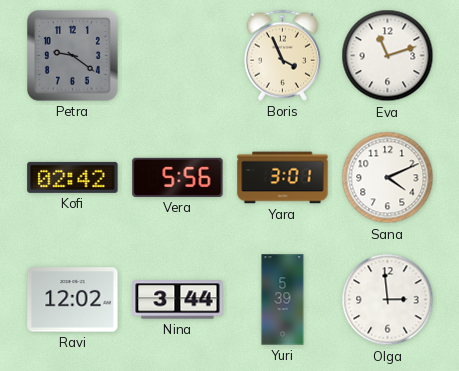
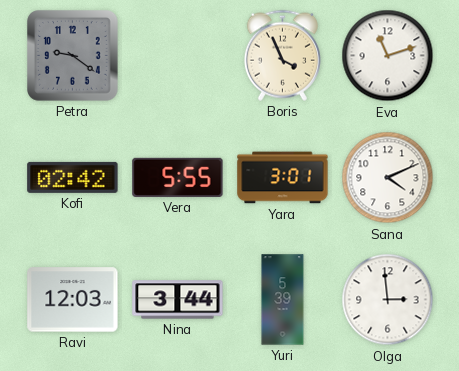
Vera: 5:56 -> 5:55 (178, 177)
Ravi: 12:02 -> 12:03 (73, 300)
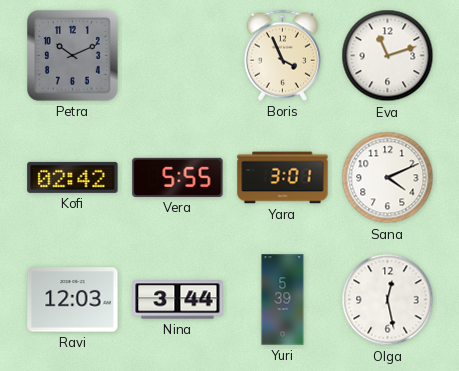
Petra: 9:21 -> 10:11 (73, 56)
Olga: 2:59 -> 12:28 (388, 300)
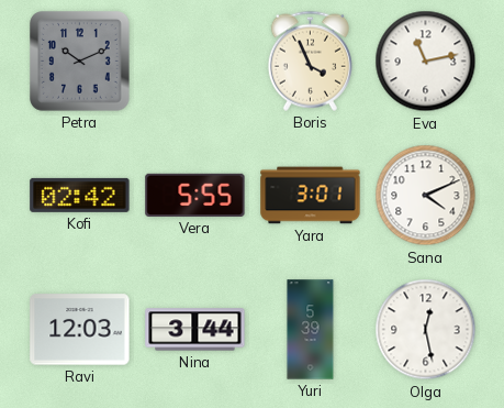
Eva: 11:12 -> 11:13 (426, 62)
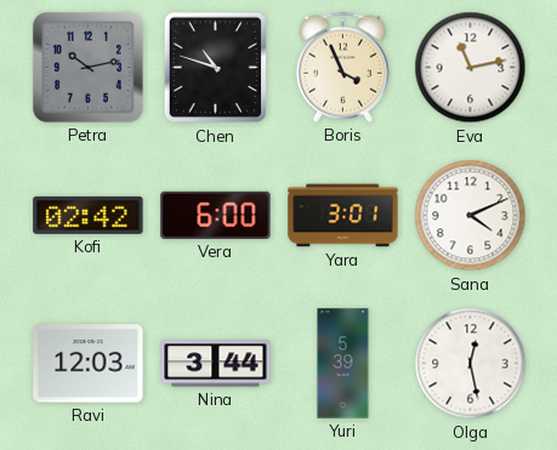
Petra: 10:11 -> 10:13 (89, 68)
Chen: none -> 10:48 (215, 68)
Vera: 5:55 -> 6:00 (216, 215)
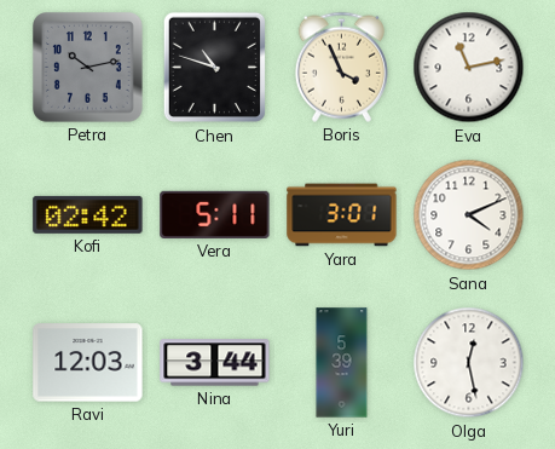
Vera: 6:00 -> 5:11 (215, 214)
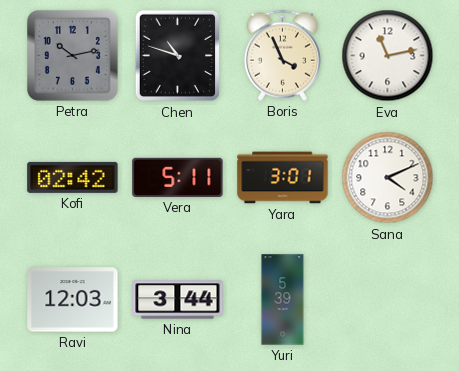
Olga: 12:28 -> none (469, 363)
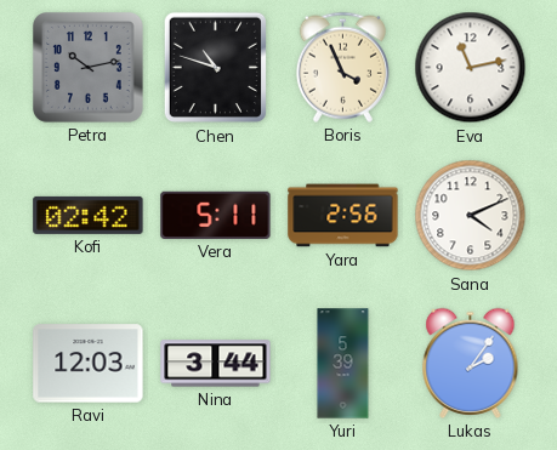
Yara: 3:01 -> 2:56 (343, 216)
Lukas: none -> 2:06 (471, 363)
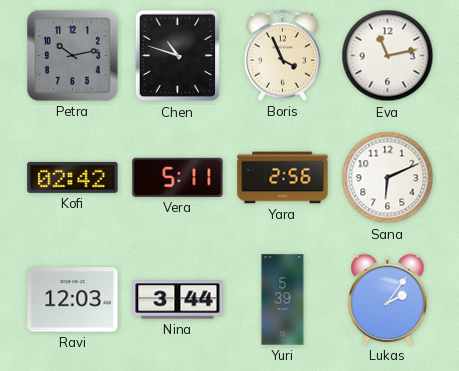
Sana: 4:11 -> 6:11 (388, 178)
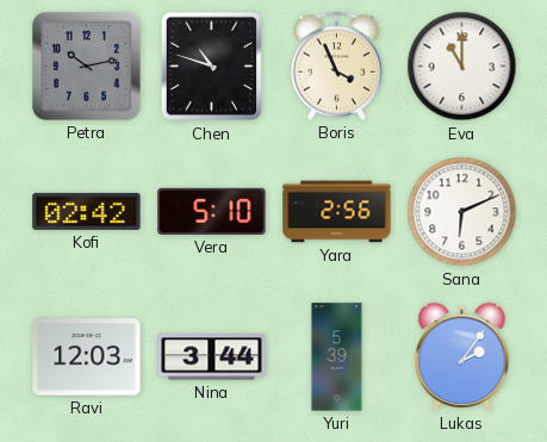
Eva: 11:13 -> 11:00 (462, 67)
Vera: 5:11 -> 5:10 (212, 211)
